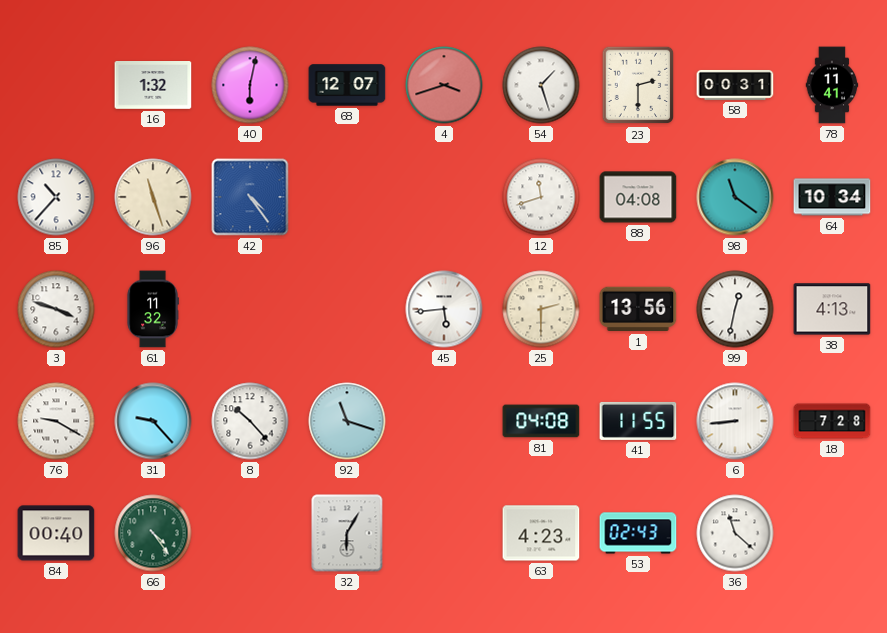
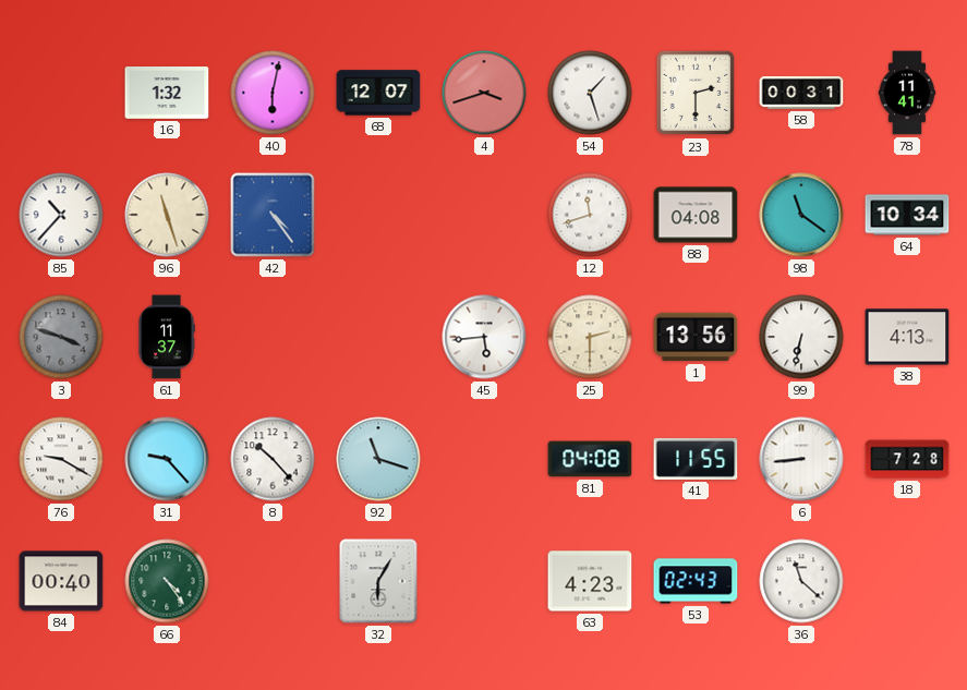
3 dial: white -> grey (61, 337)
61: 11:32 -> 11:37 (167, 337)
99: 12:32 -> 6:32 (801, 337)
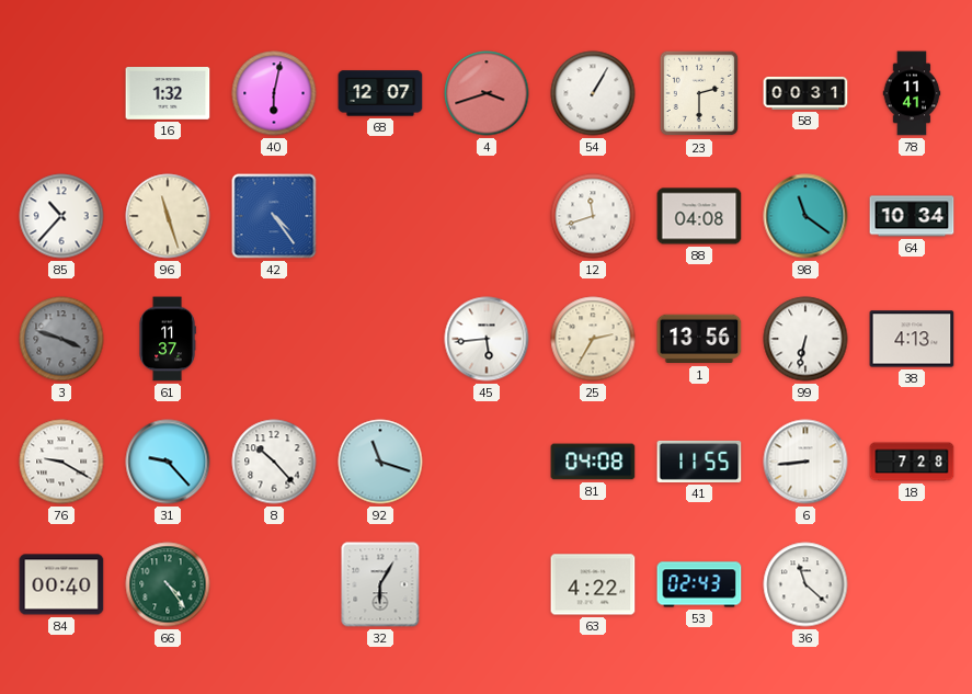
54: 1:27 -> 1:05 (593, 93)
25: 2:30 -> 2:35 (593, 339)
63: 4:23 -> 4:22 (593, 584)
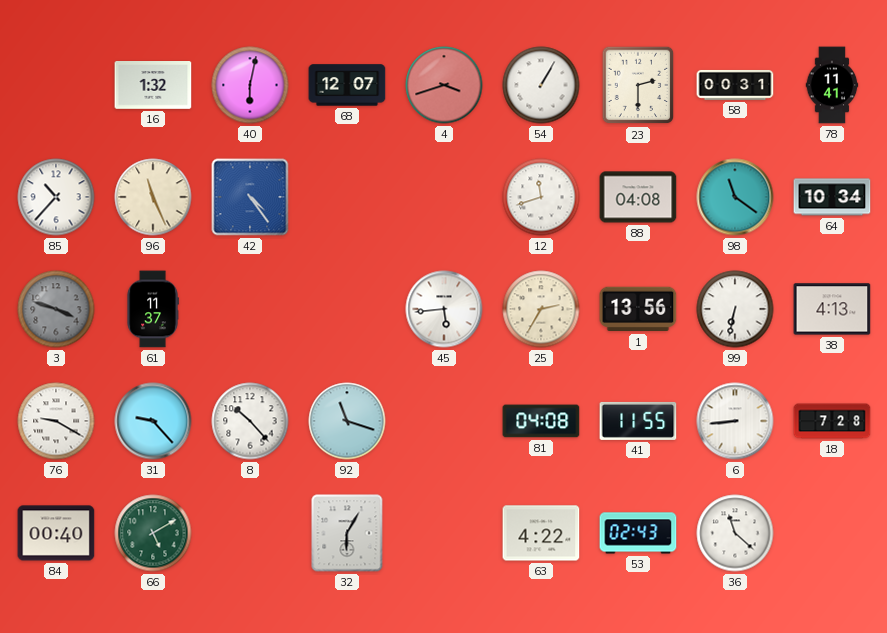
96: 11:27 -> 11:26 (153, 197)
66: 4:24 -> 5:10 (153, 533)
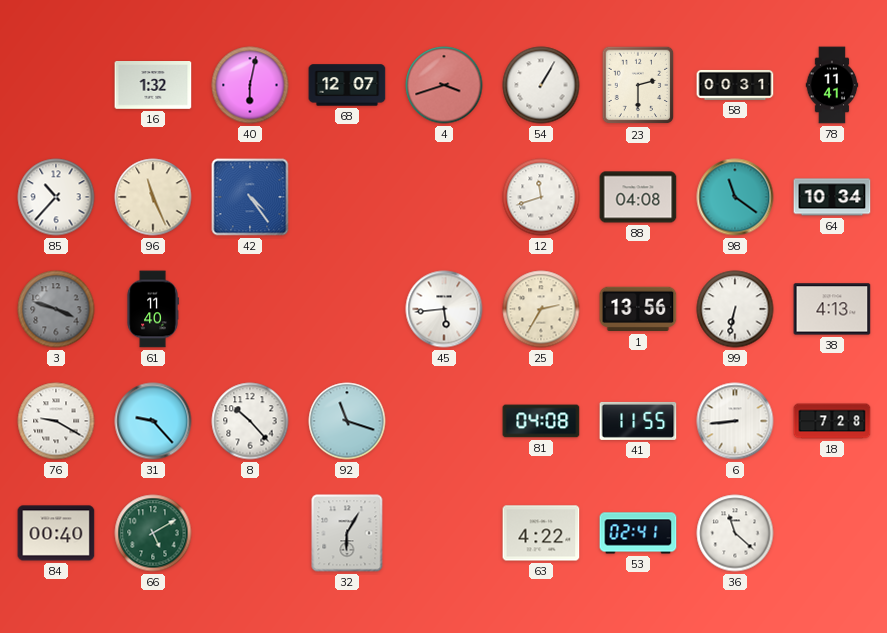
61: 11:37 -> 11:40 (153, 309)
53: 02:43 -> 02:41 (638, 533)
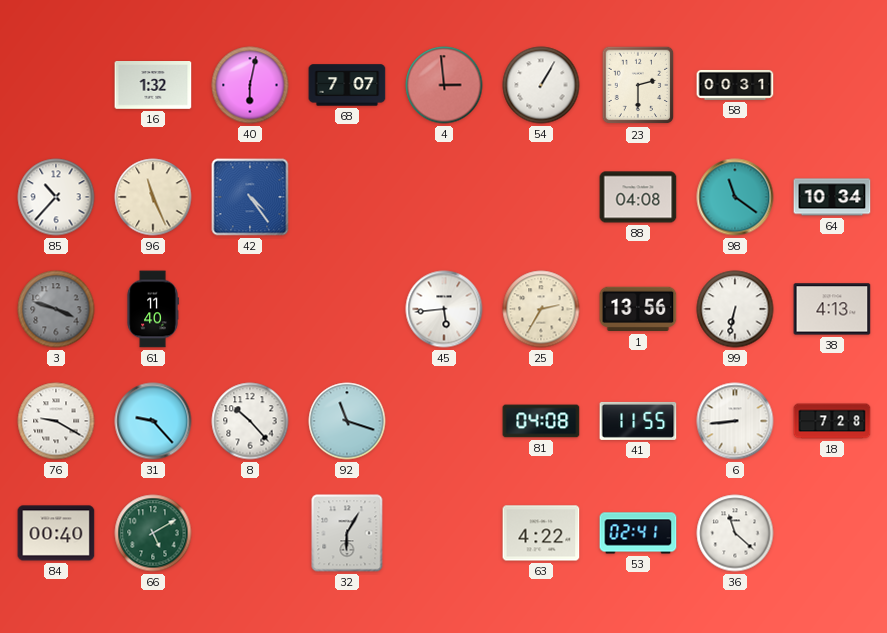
68: 12:07 -> 7:07 (347, 85)
4: 3:42 -> 2:59 (444, 85)
78: 11:41 -> none (832, 85)
12: 11:42 -> none (541, 197)
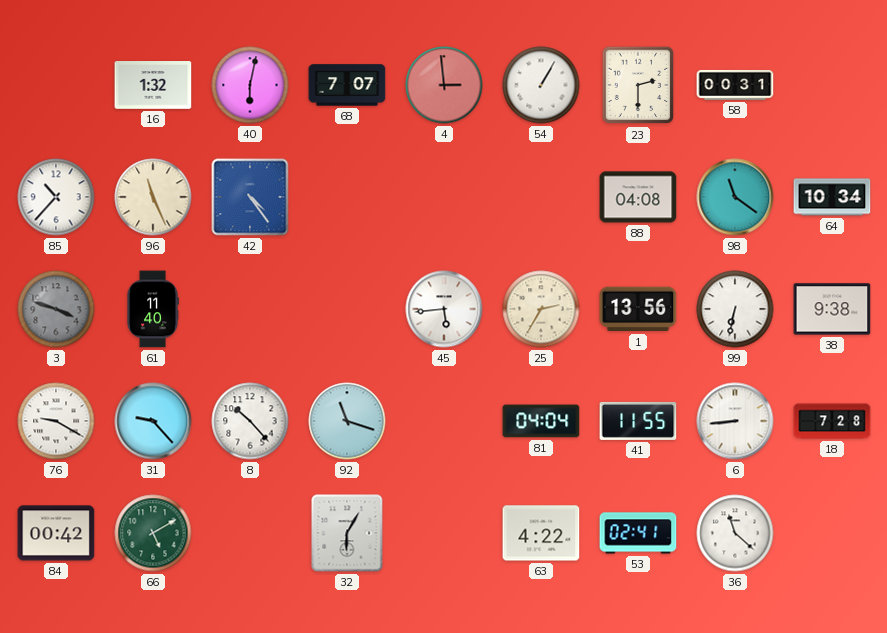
38: 4:13 -> 9:38 (832, 309)
81: 04:08 -> 04:04 (541, 421)
84: 00:40 -> 00:42 (56, 533)
